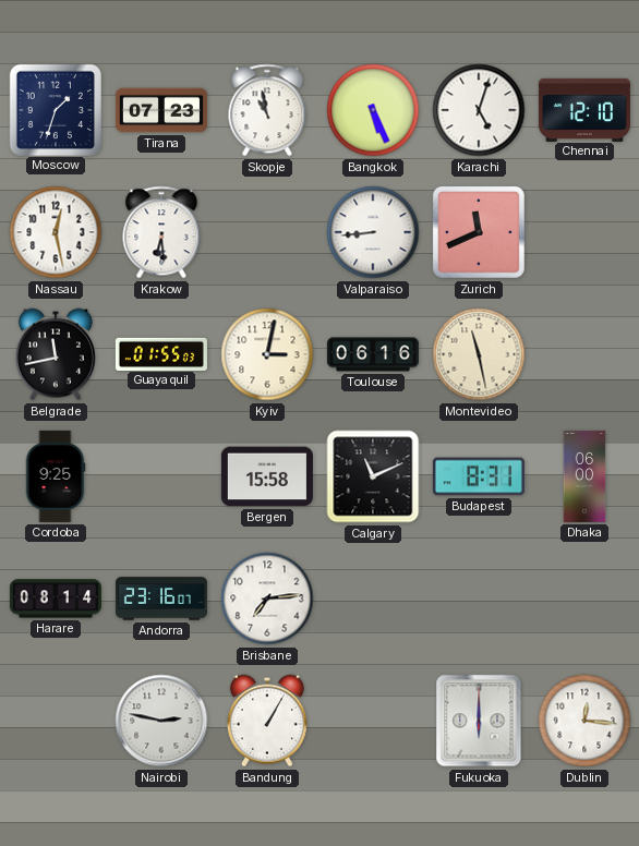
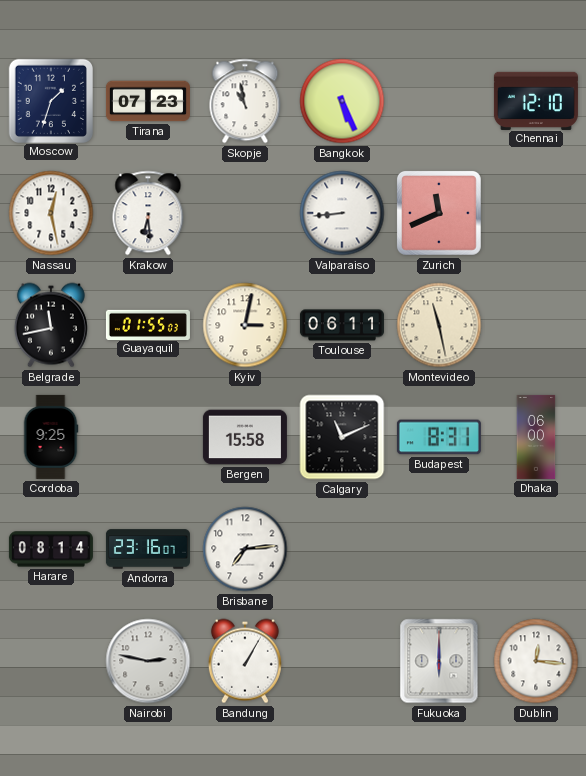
Karachi: 5:03 -> none (479, 110)
Toulouse: 06:16 -> 06:11 (342, 325)
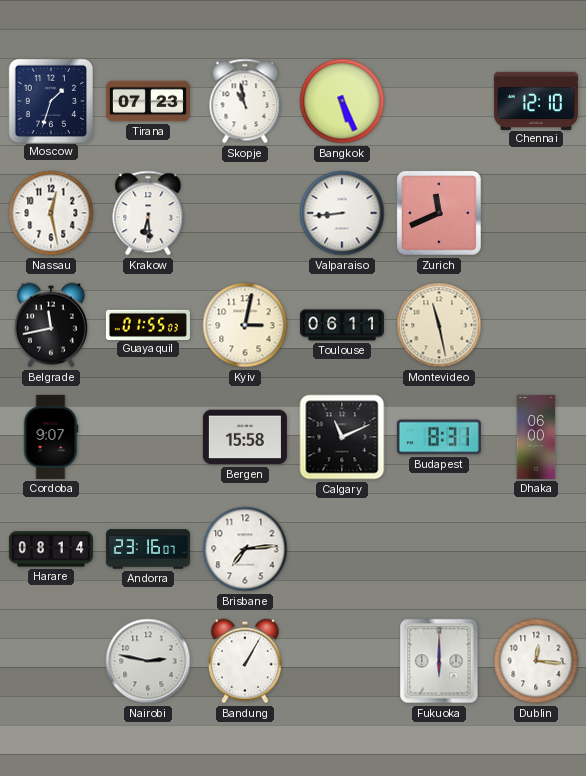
Cordoba: 9:25 -> 9:07 (51, 437)
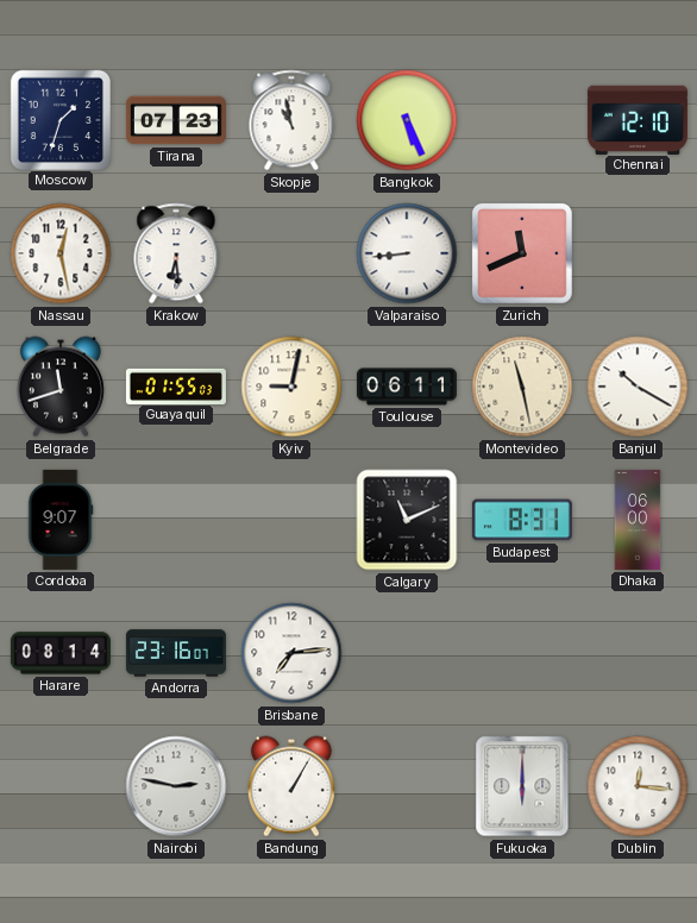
Belgrade: 11:43 -> 11:42 (61, 387)
Kyiv: 3:02 -> 9:02 (291, 387)
Banjul: none -> 10:20 (638, 387)
Bergen: 15:58 -> none (245, 437)
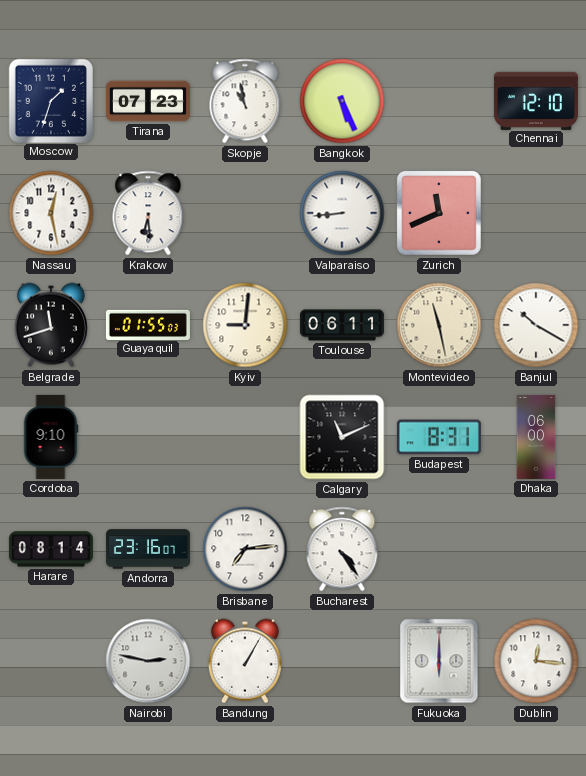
Kyiv: 9:02 -> 9:01 (245, 325)
Cordoba: 9:07 -> 9:10 (51, 437)
Bucharest: none -> 4:24 (342, 549)
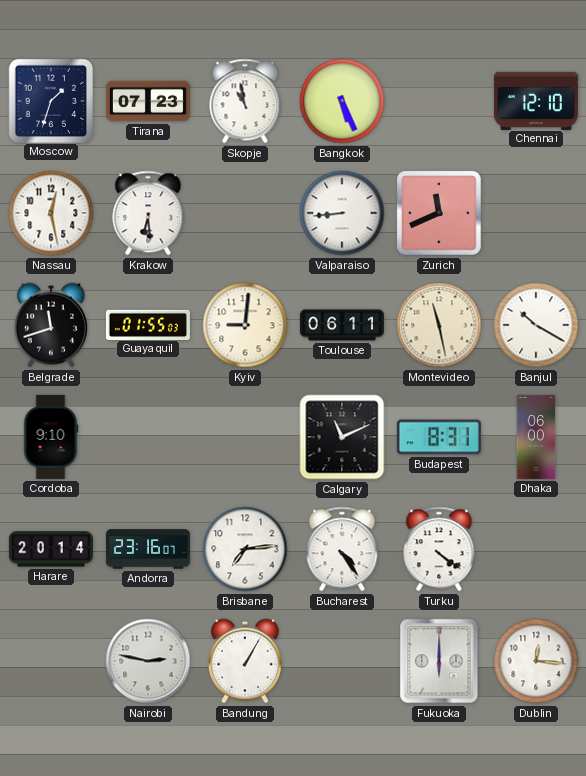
Harare: 08:14 -> 20:14 (51, 549)
Turku: none -> 4:21 (439, 549)
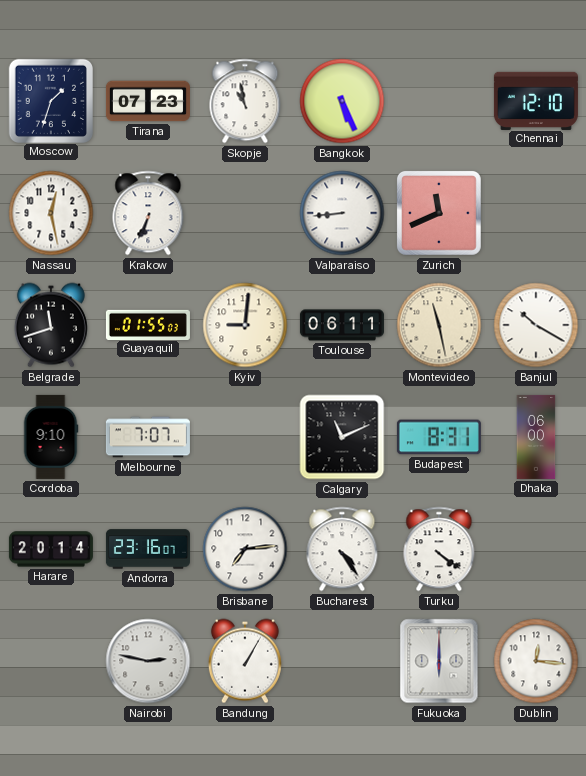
Krakow: 6:29 -> 6:34 (148, 213)
Melbourne: none -> 7:07 (148, 437)
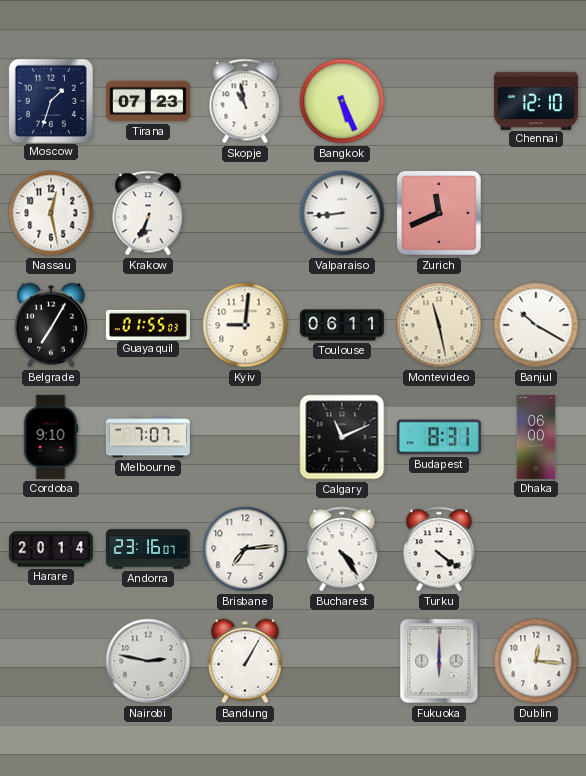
Belgrade: 11:42 -> 7:05 (51, 325)
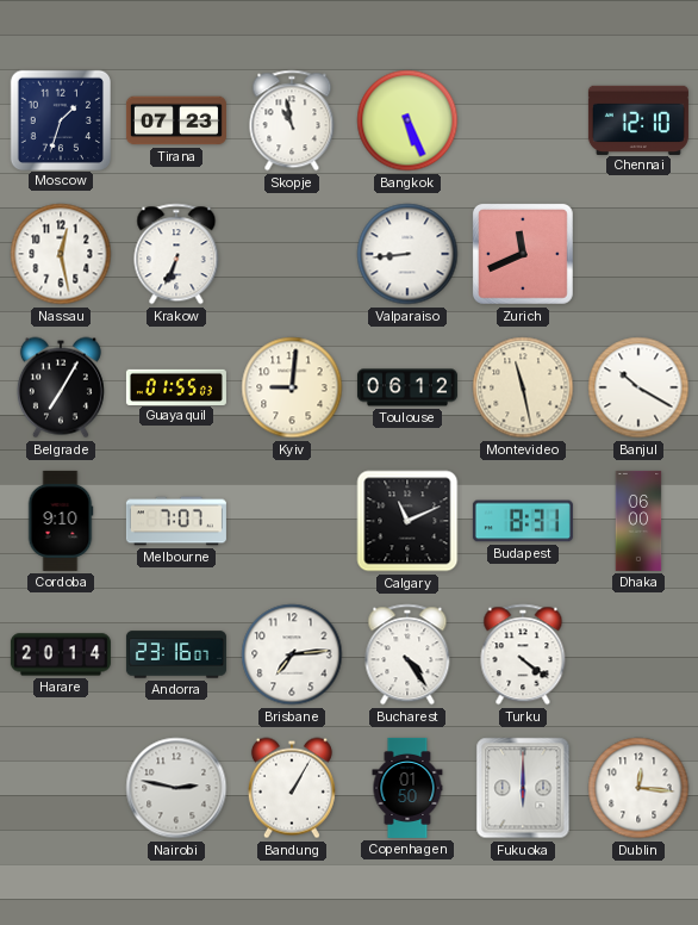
Toulouse: 06:11 -> 06:12 (407, 387)
Copenhagen: none -> 01:50 (407, 788)
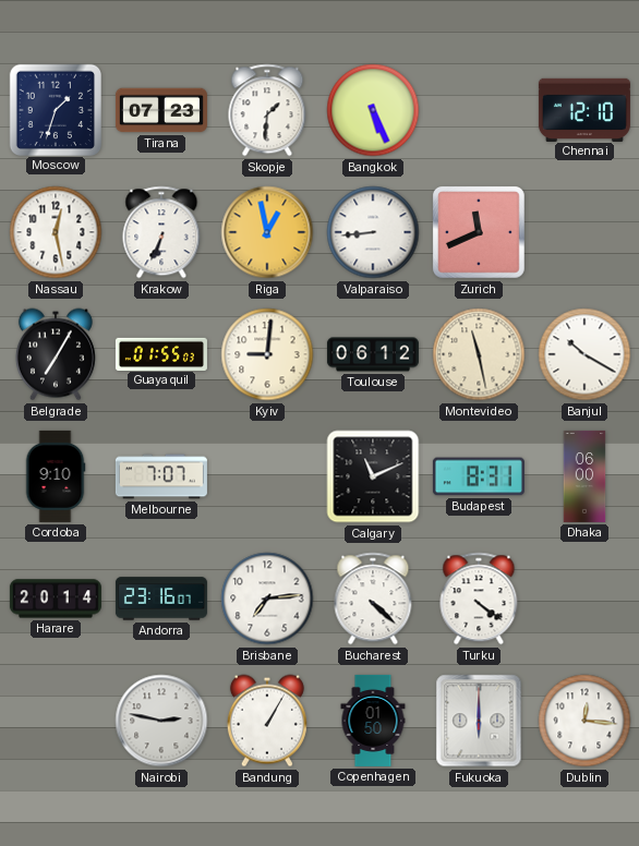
Skopje: 10:58 -> 1:31 (267, 110)
Riga: none -> 12:58 (267, 232)
Bucharest: 4:24 -> 4:22 (373, 599)
